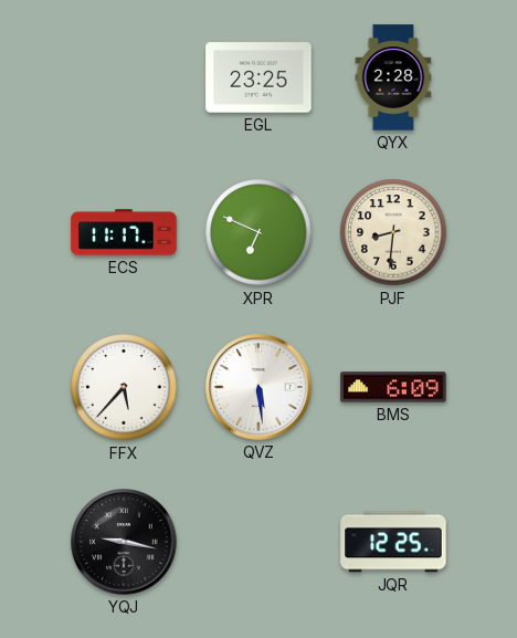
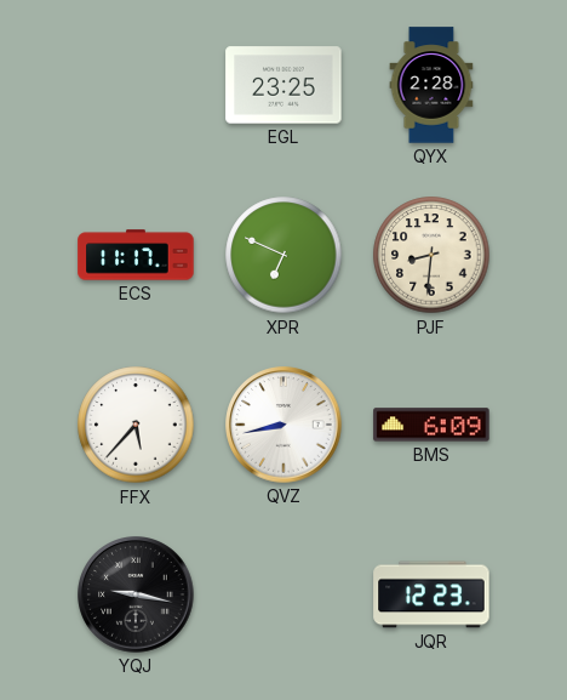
QVZ: 5:29 -> 8:43 (283, 425)
JQR: 12:25 -> 12:23 (431, 594)
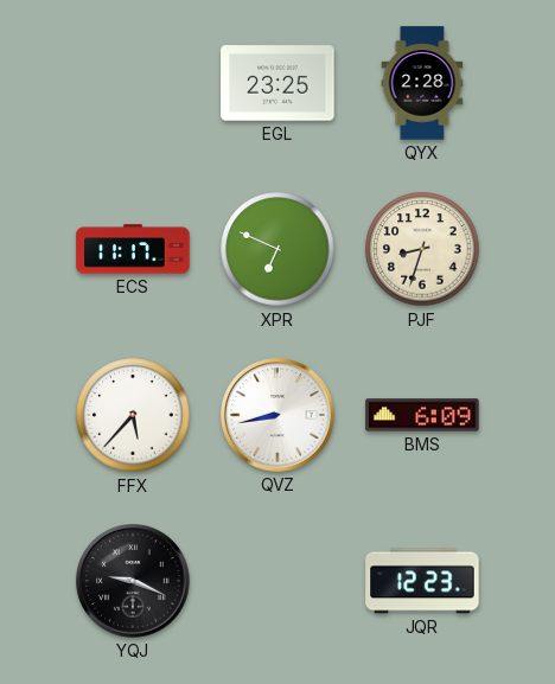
PJF: 8:31 -> 8:33 (422, 249)
YQJ: 9:17 -> 9:19 (133, 581)
